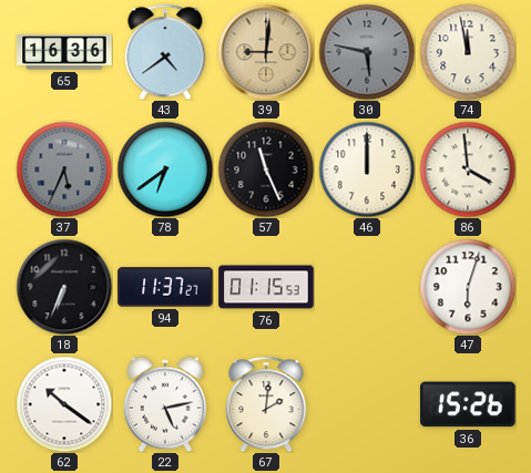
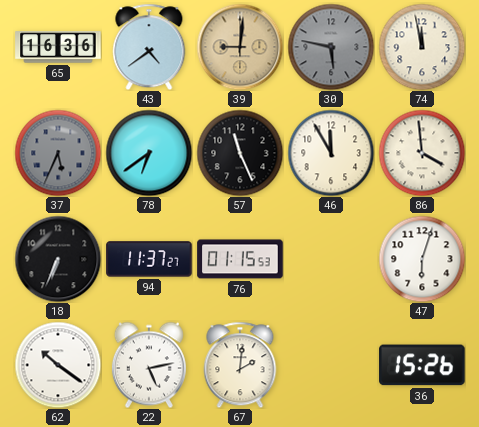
46: 12:00 -> 11:55 (331, 153)
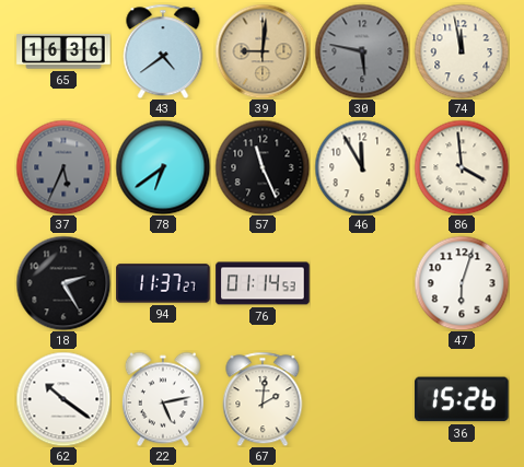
18: 6:34 -> 2:25 (63, 283)
76: 01:15 -> 01:14 (263, 283)
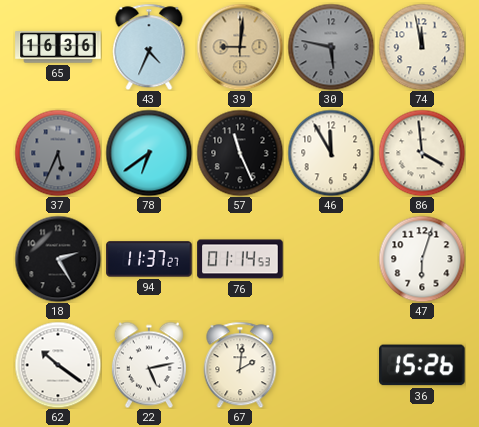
43: 4:39 -> 4:34 (149, 47)
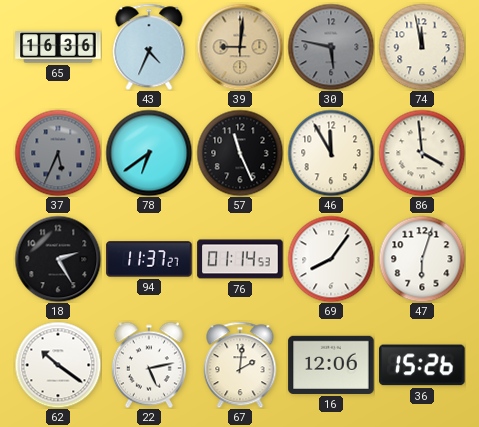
69: none -> 8:06 (331, 259)
16: none -> 12:06 (331, 365)
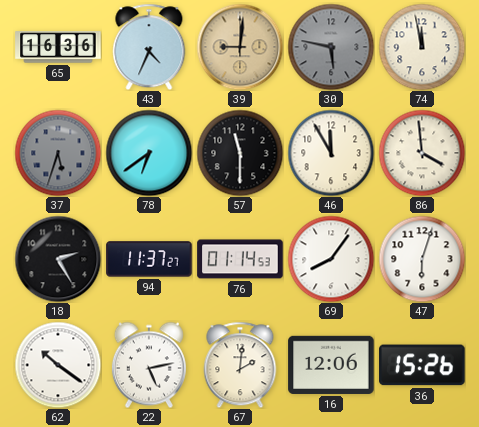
37: 5:34 -> 5:33 (58, 153)
57: 11:26 -> 11:30 (240, 153)
